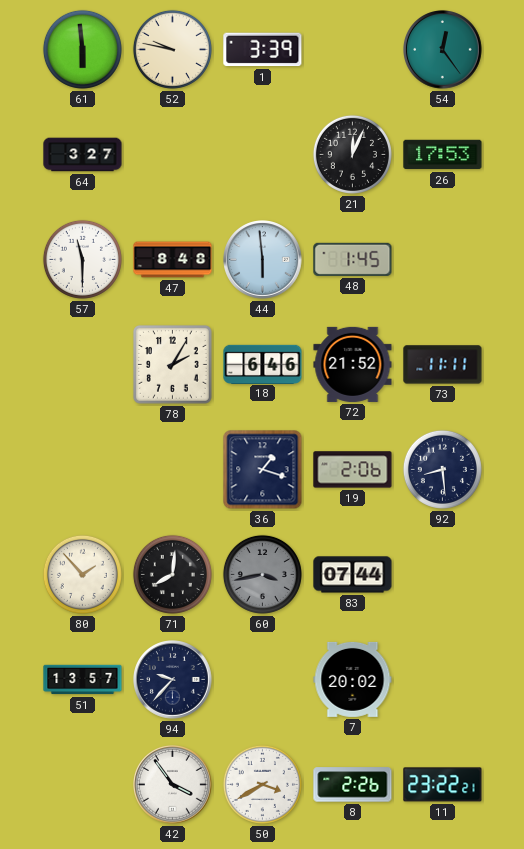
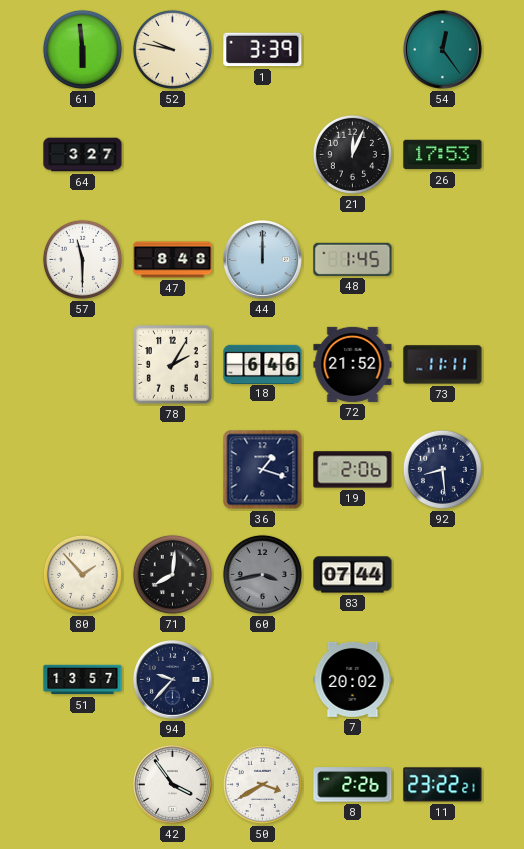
44: 5:59 -> 12:00 (263, 260)
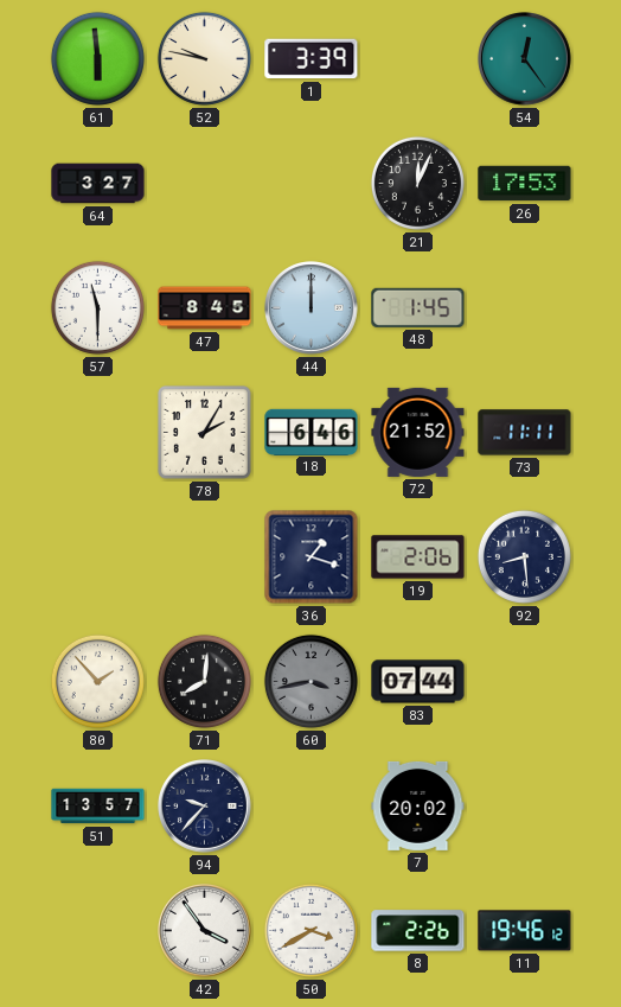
47: 8:48 -> 8:45 (205, 308)
11: 23:22 -> 19:46 (525, 931)
